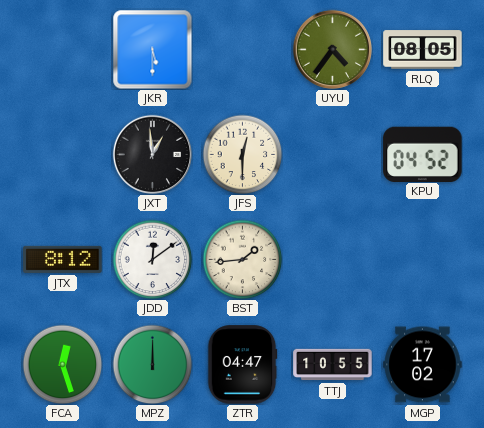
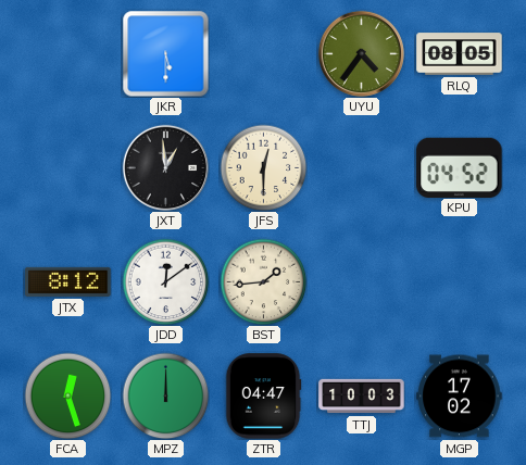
TTJ: 10:55 -> 10:03 (362, 397)
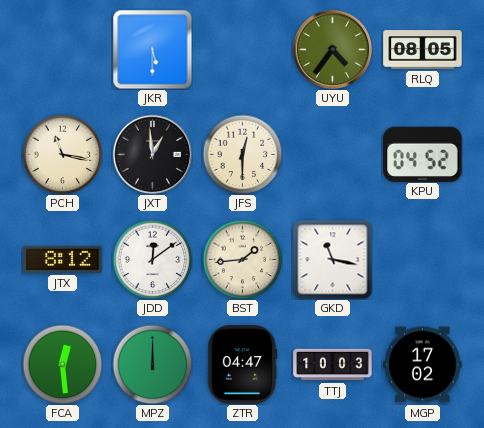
PCH: none -> 11:17 (62, 154)
GKD: none -> 11:17 (332, 259)
FCA: 12:27 -> 12:29 (62, 364)
